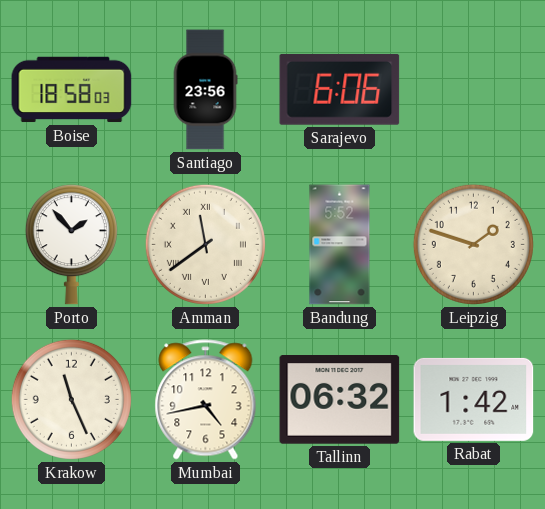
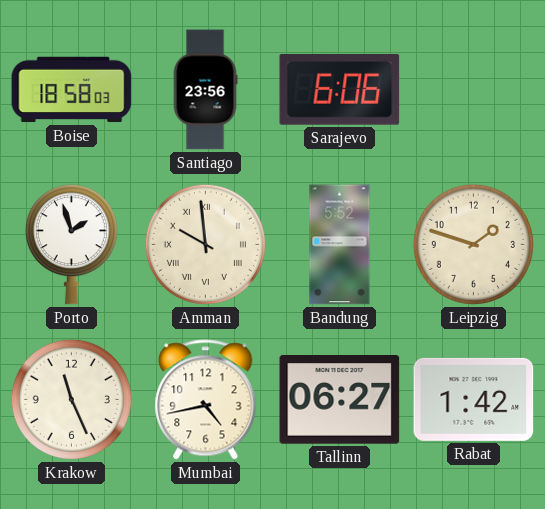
Porto: 1:53 -> 1:57 (71, 245)
Amman: 11:39 -> 9:59 (205, 244)
Tallinn: 06:32 -> 06:27 (340, 400)
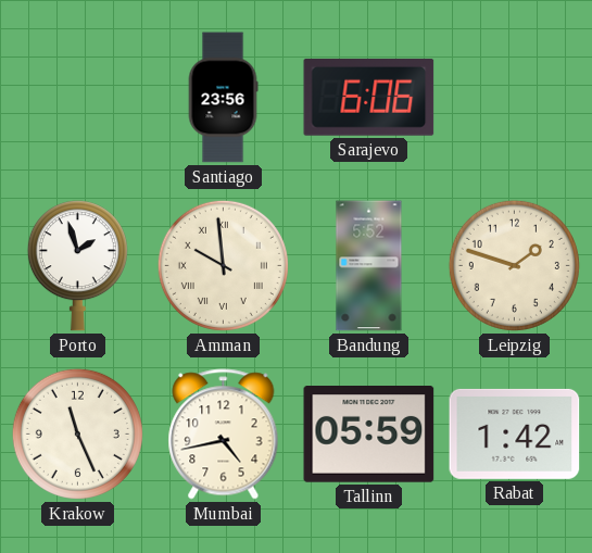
Boise: 18:58 -> none (72, 90)
Tallinn: 06:27 -> 05:59 (369, 435)
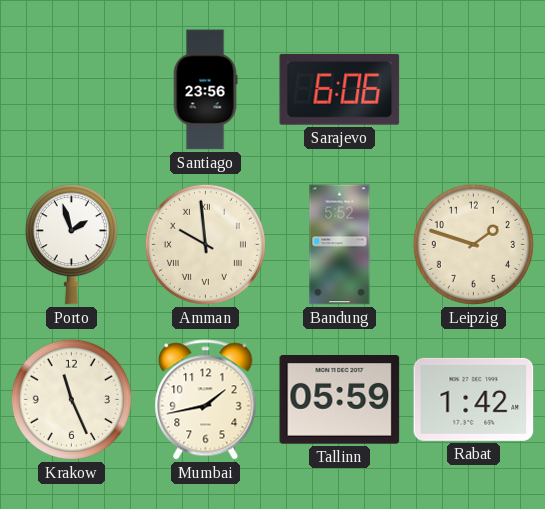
Mumbai: 4:43 -> 1:43 (206, 400)
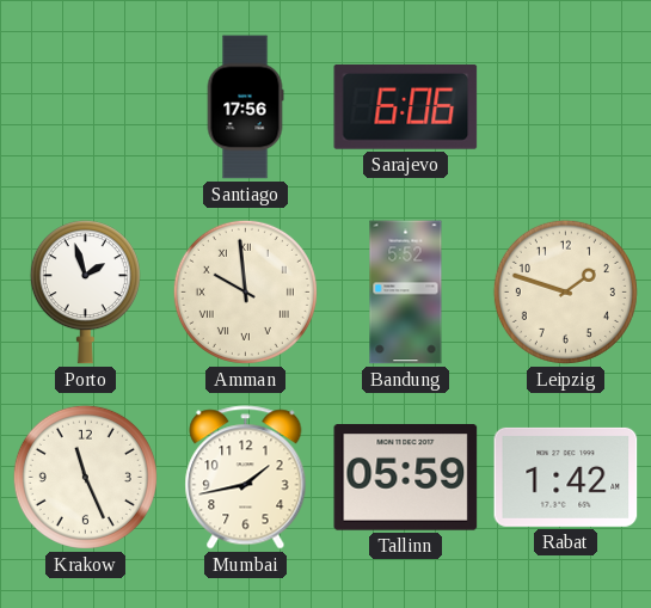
Santiago: 23:56 -> 17:56 (245, 108)
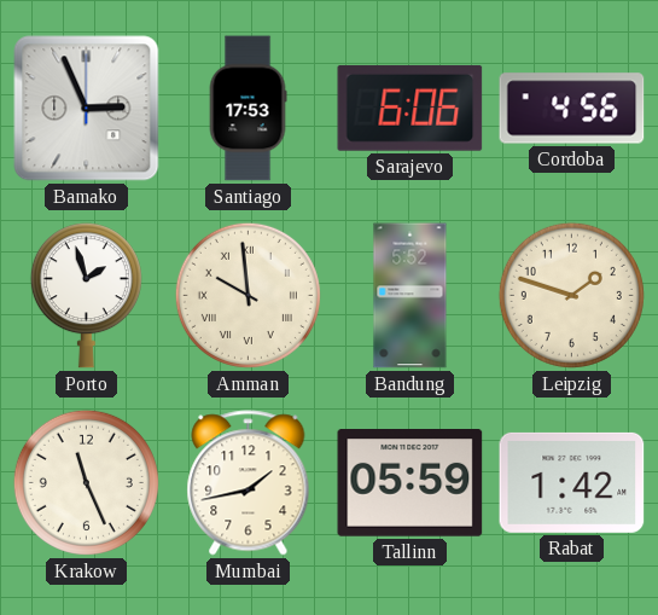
Bamako: none -> 2:56 (87, 109)
Santiago: 17:56 -> 17:53 (248, 109)
Cordoba: none -> 4:56 (572, 109)
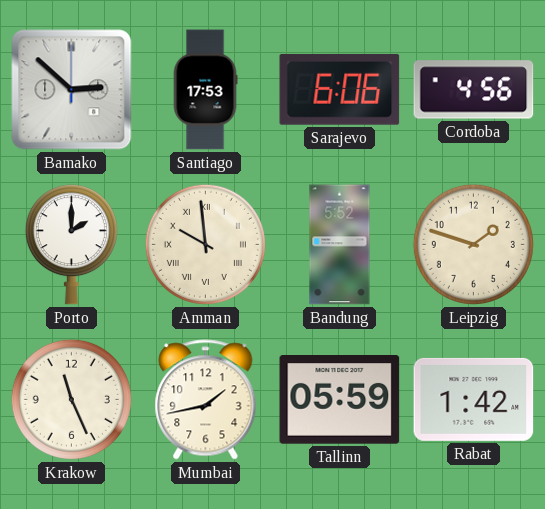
Bamako: 2:56 -> 2:52 (72, 90)
Porto: 1:57 -> 2:00 (71, 245)
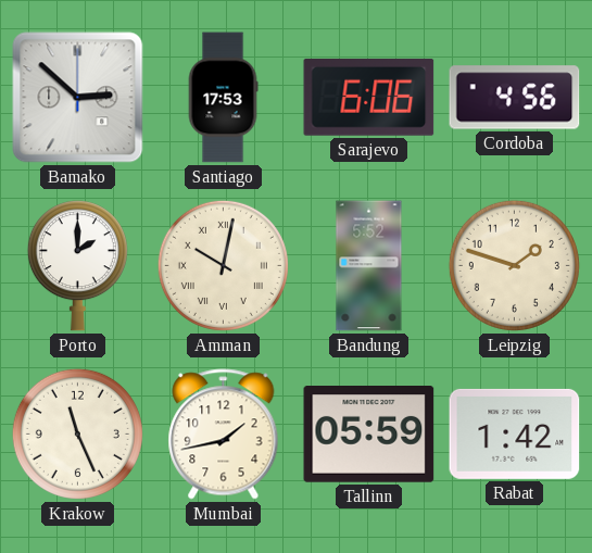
Amman: 9:59 -> 10:02 (223, 265)
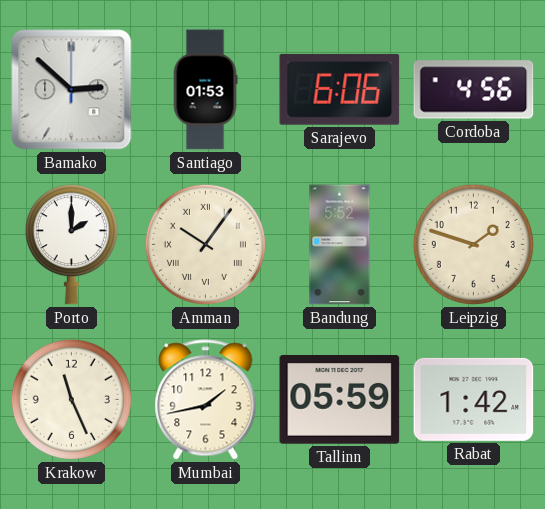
Santiago: 17:53 -> 01:53 (205, 90)
Amman: 10:02 -> 10:06 (205, 244)
